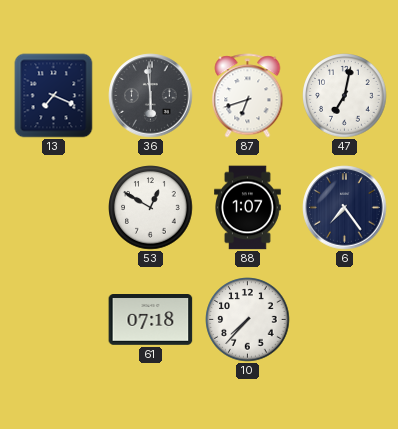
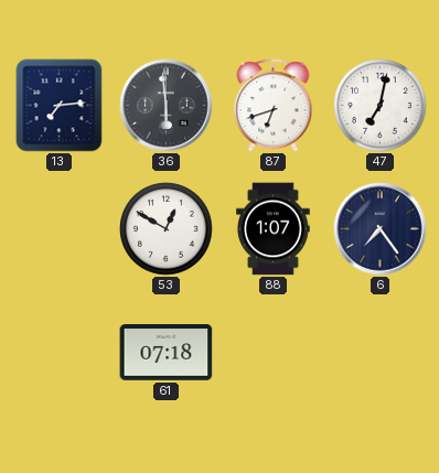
13: 7:19 -> 7:14 (60, 106)
10: 7:37 -> none (248, 320)
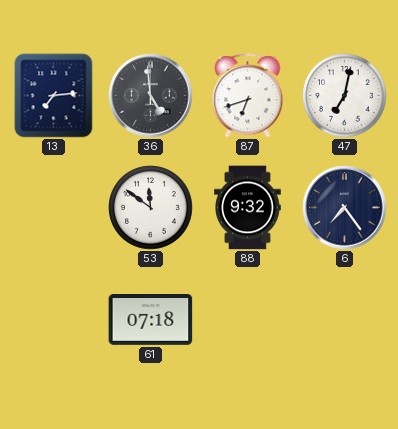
36: 5:59 -> 4:59 (151, 96)
53: 12:50 -> 11:51 (151, 208)
88: 1:07 -> 9:32 (248, 208)
